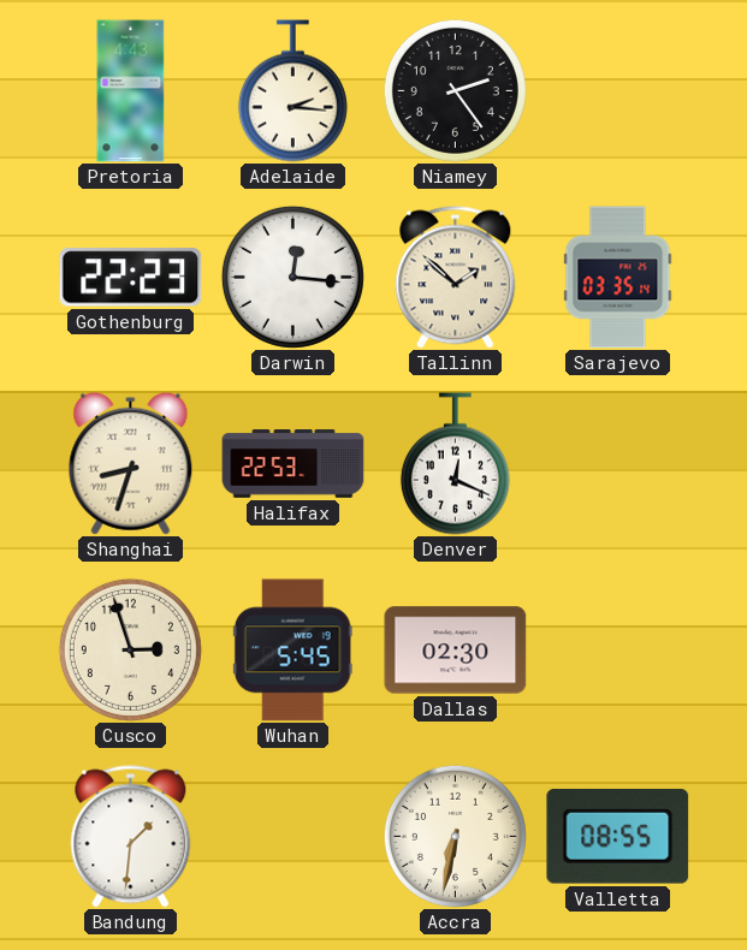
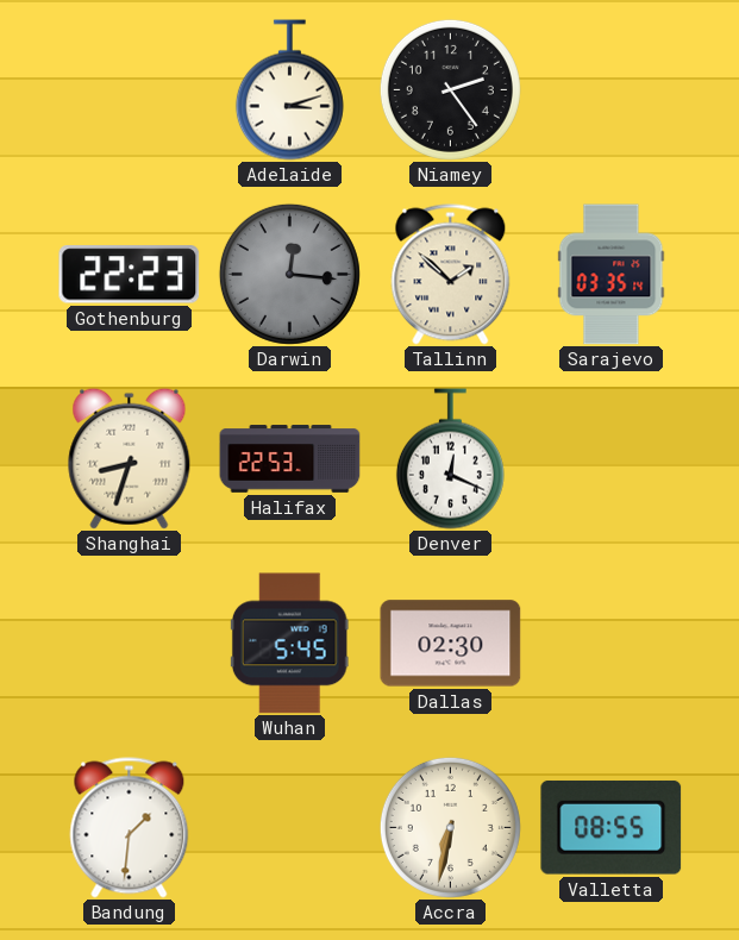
Pretoria: 4:43 -> none (131, 91)
Adelaide: 2:16 -> 3:12 (289, 90)
Darwin dial: white -> grey (289, 274)
Cusco: 2:57 -> none (130, 649)
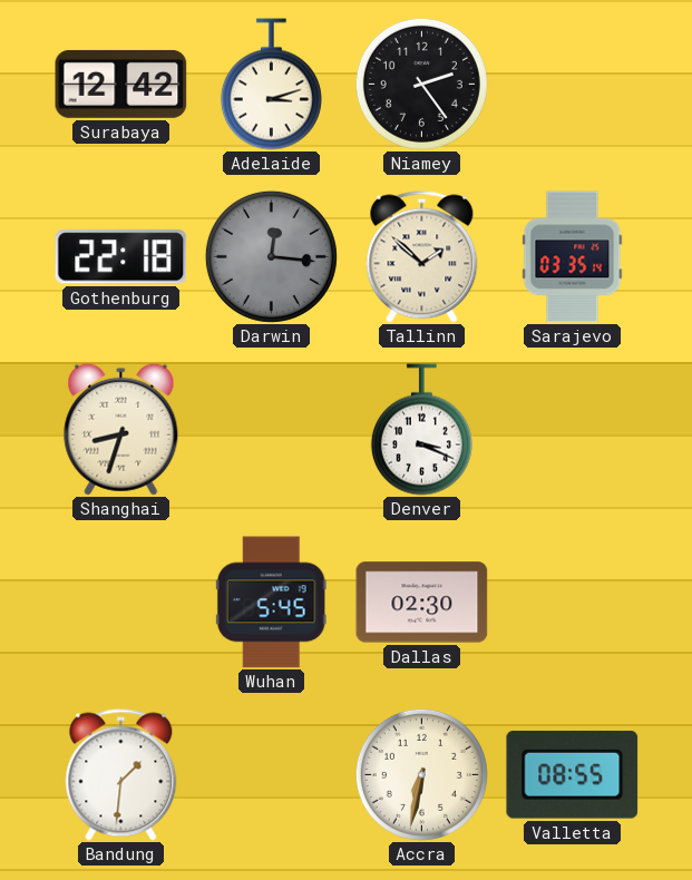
Surabaya: none -> 12:42 (121, 84)
Gothenburg: 22:23 -> 22:18 (121, 257)
Halifax: 22:53 -> none (290, 459)
Denver: 12:19 -> 3:19 (421, 430)
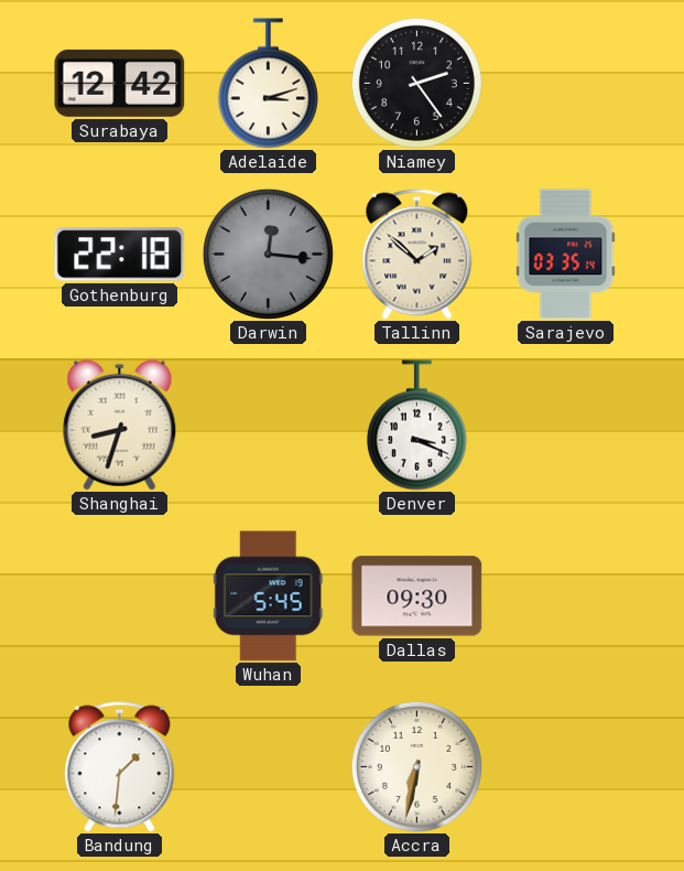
Dallas: 02:30 -> 09:30 (417, 596)
Valletta: 08:55 -> none (573, 774)
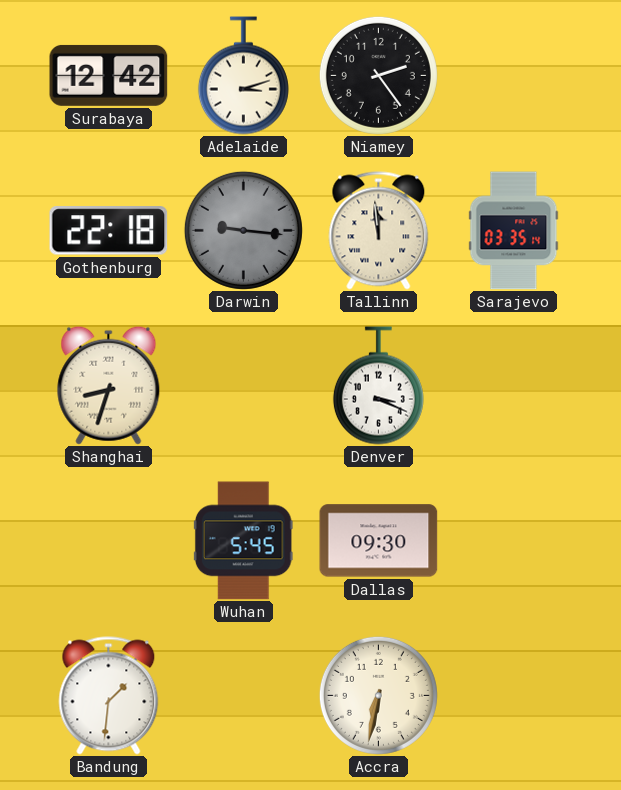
Darwin: 12:16 -> 9:16 (243, 230)
Tallinn: 1:52 -> 11:59 (379, 231)
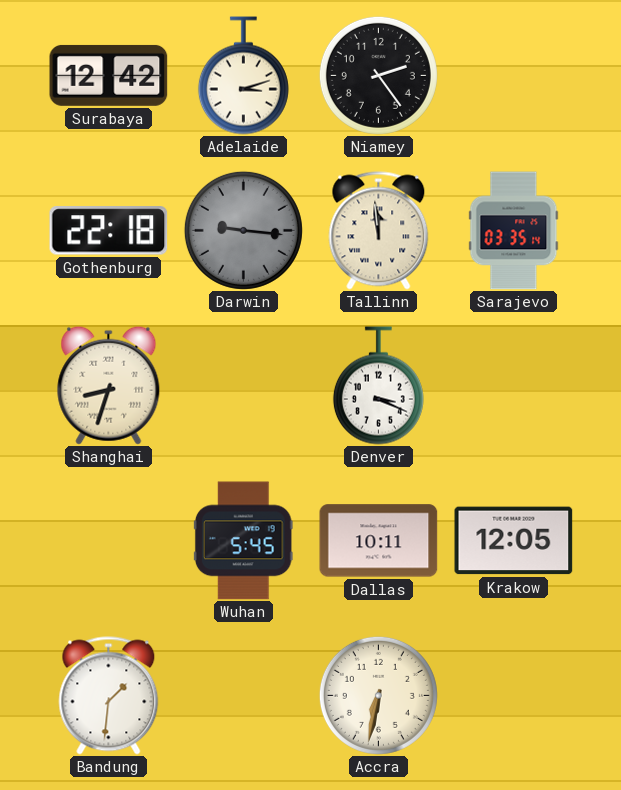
Dallas: 09:30 -> 10:11 (379, 541)
Krakow: none -> 12:05 (514, 541)
